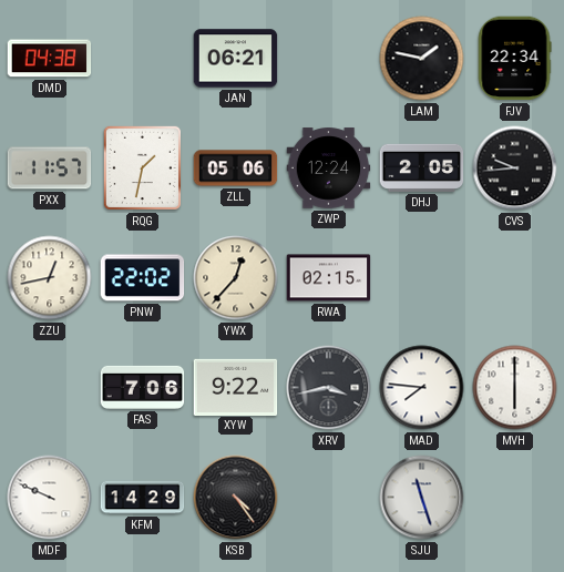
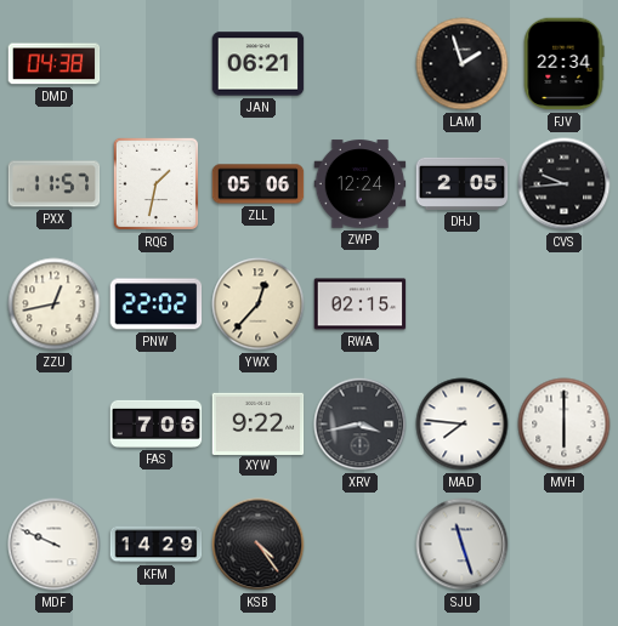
LAM: 1:47 -> 1:57 (463, 64)
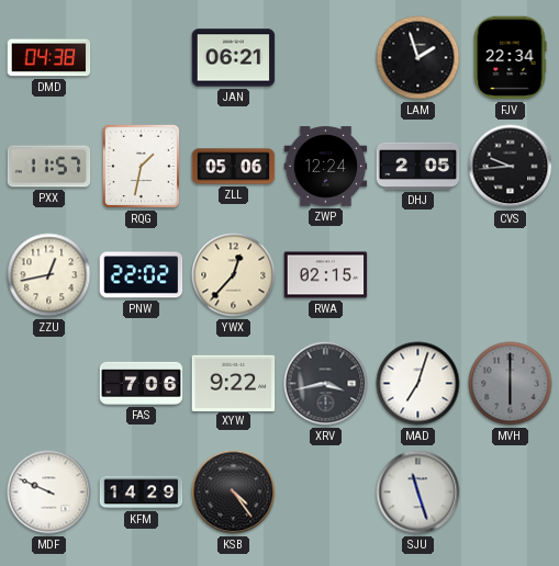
MAD: 7:46 -> 7:03 (418, 384)
MVH dial: white -> grey (511, 384)
